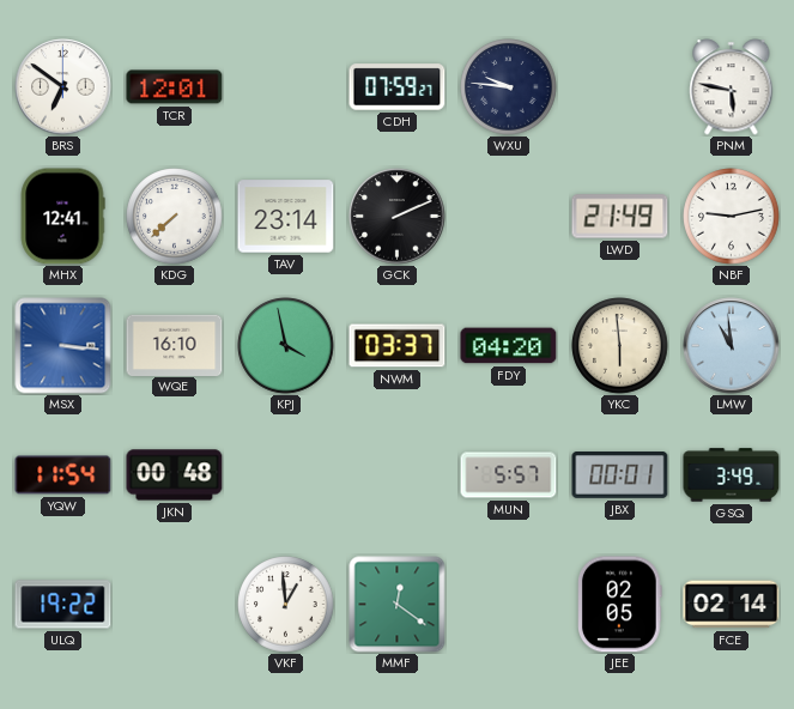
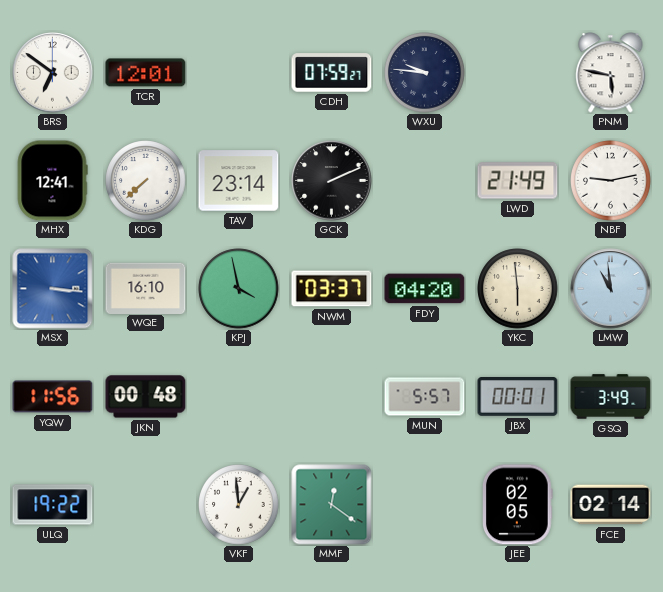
YQW: 11:54 -> 11:56 (53, 397)
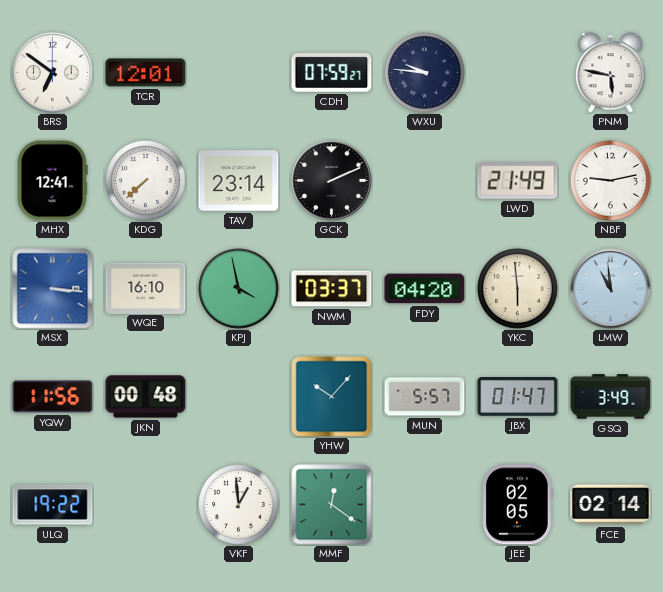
YHW: none -> 10:07 (332, 397)
JBX: 00:01 -> 01:47 (518, 397)
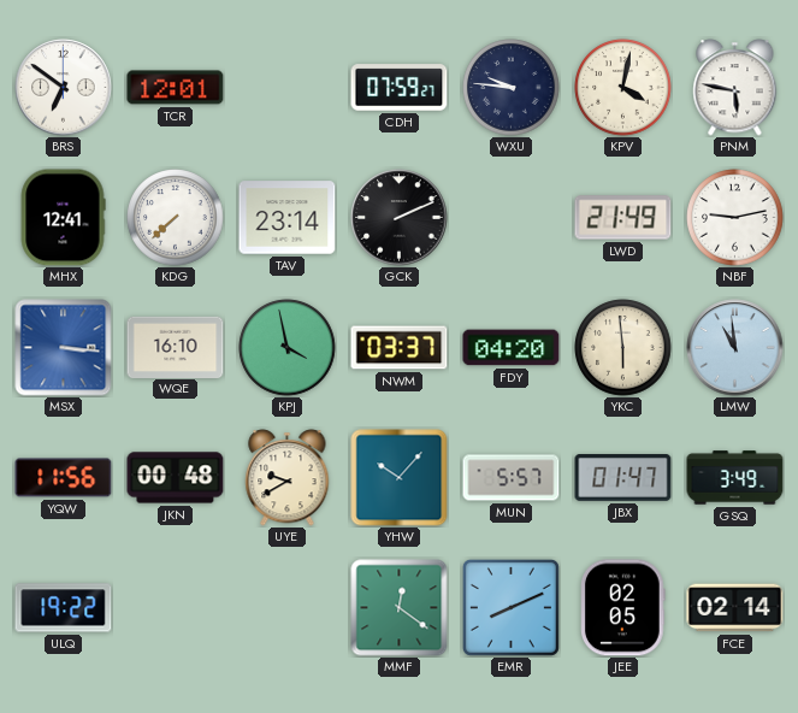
KPV: none -> 4:02 (623, 88)
UYE: none -> 9:40 (288, 478)
VKF: 12:59 -> none (239, 505)
EMR: none -> 8:11 (510, 607)
